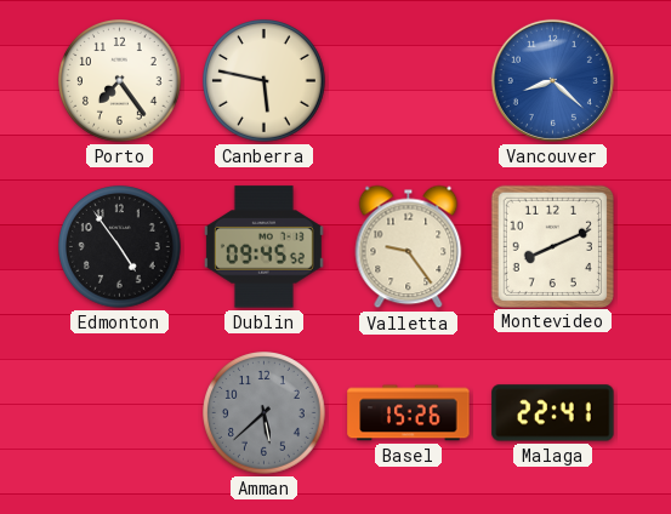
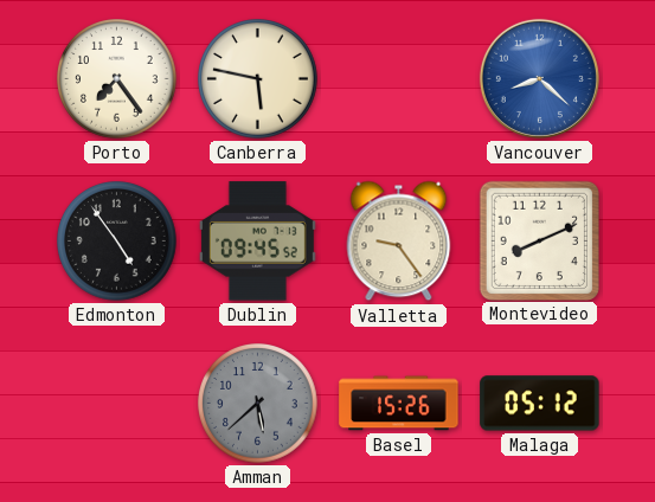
Malaga: 22:41 -> 05:12 (540, 404)
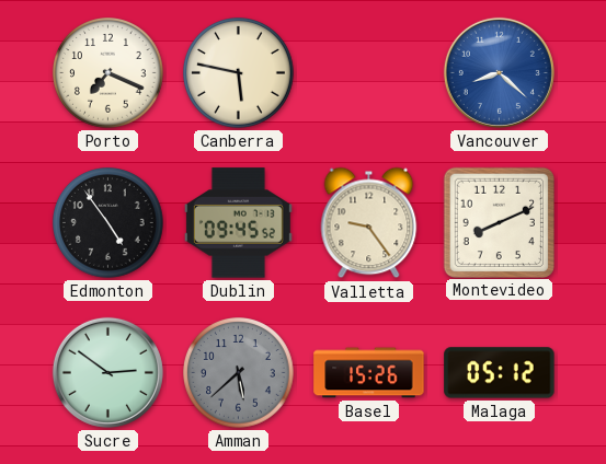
Porto: 7:24 -> 7:19 (108, 73)
Sucre: none -> 2:51 (107, 372)
